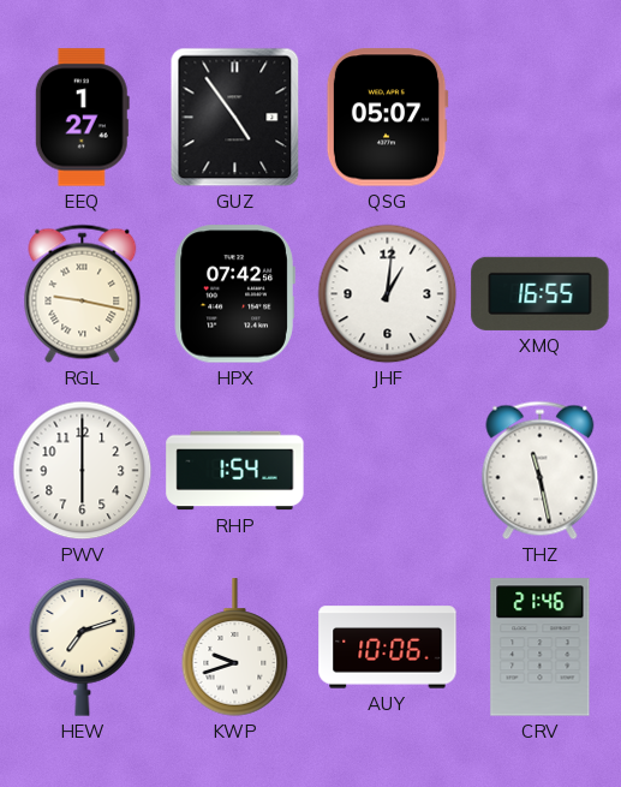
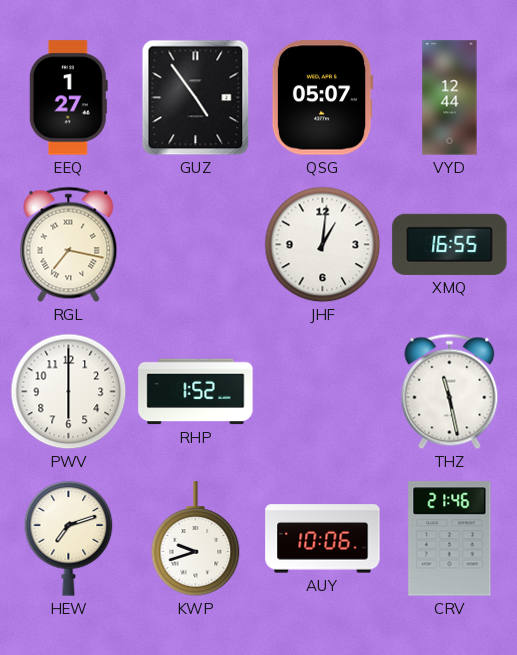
VYD: none -> 12:44 (450, 98)
RGL: 9:17 -> 7:17 (69, 245)
HPX: 07:42 -> none (234, 294)
RHP: 1:54 -> 1:52 (196, 392)
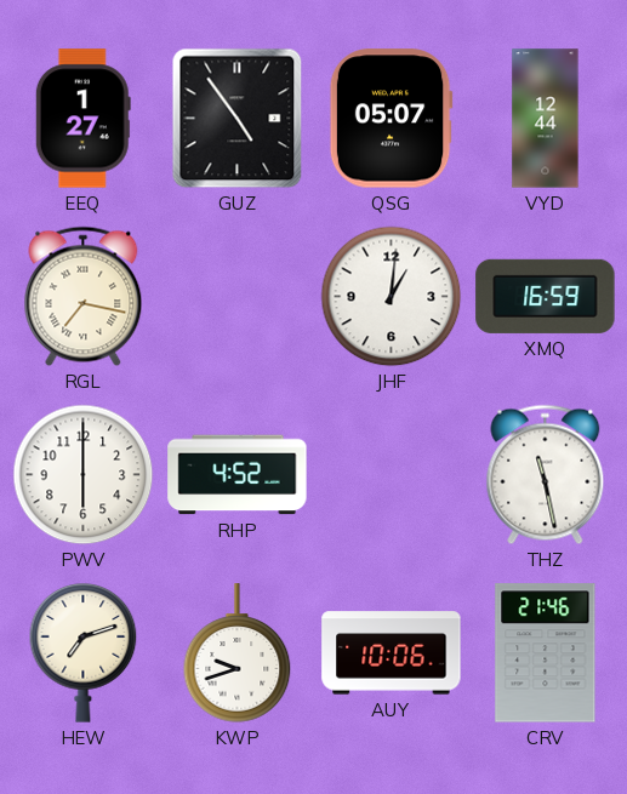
XMQ: 16:55 -> 16:59 (546, 296)
RHP: 1:52 -> 4:52 (238, 475)
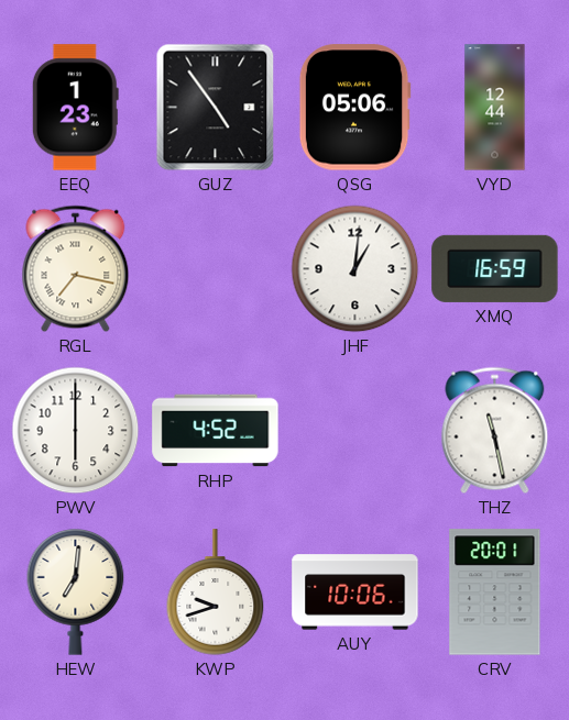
EEQ: 1:27 -> 1:23 (75, 108)
QSG: 05:07 -> 05:06 (354, 108)
HEW: 7:12 -> 7:01 (76, 592)
CRV: 21:46 -> 20:01 (495, 592)
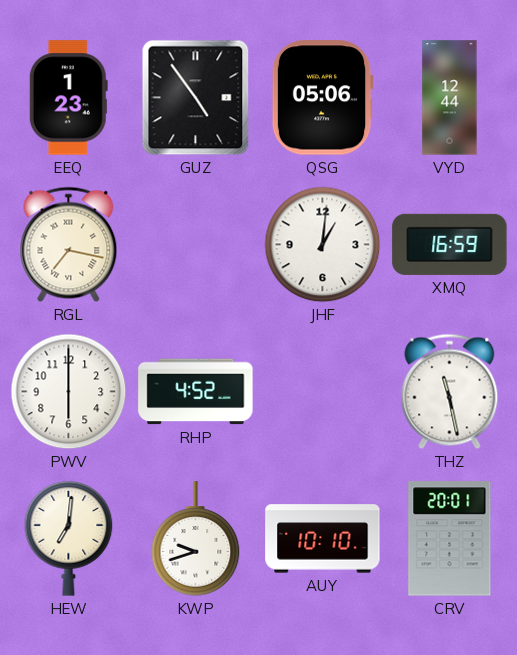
AUY: 10:06 -> 10:10 (323, 539)
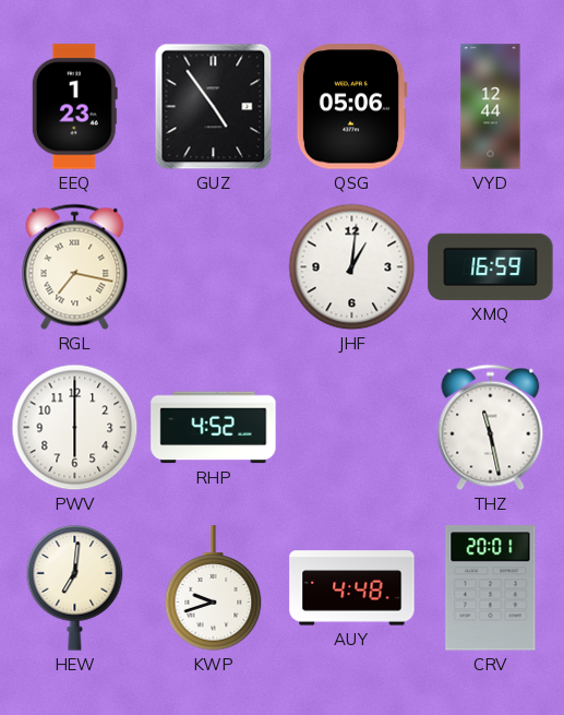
AUY: 10:10 -> 4:48 (352, 588)
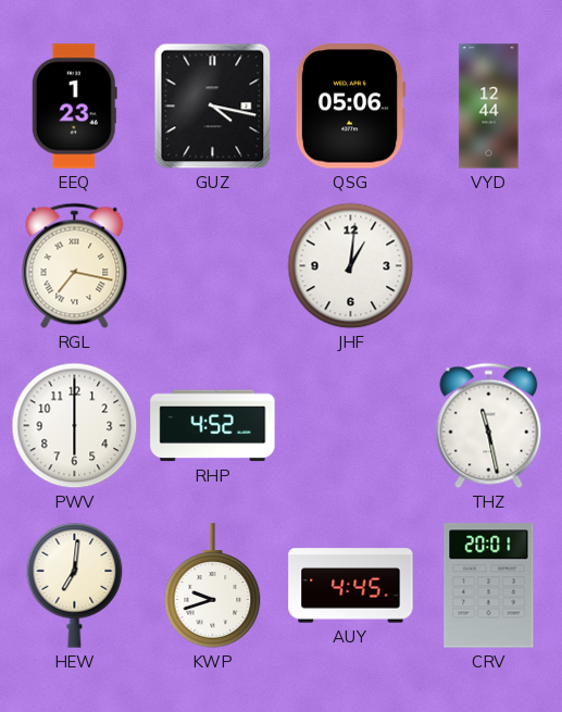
GUZ: 4:54 -> 4:17 (213, 107)
XMQ: 16:59 -> none (491, 266)
AUY: 4:48 -> 4:45 (351, 586)
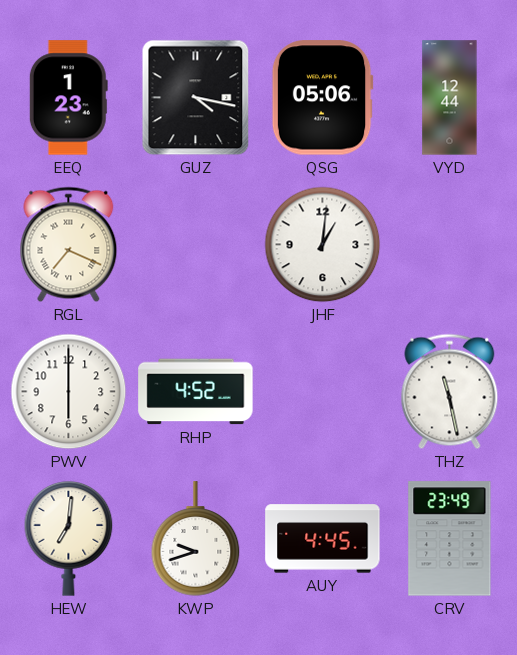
RGL: 7:17 -> 7:19 (69, 245)
CRV: 20:01 -> 23:49 (450, 539)
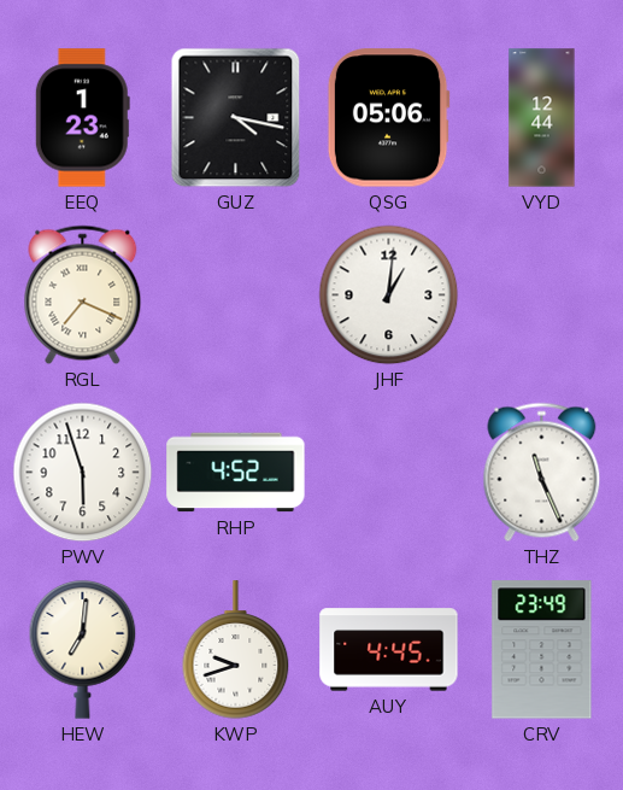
PWV: 6:00 -> 5:57 (83, 473)
THZ: 11:28 -> 11:26 (542, 473)
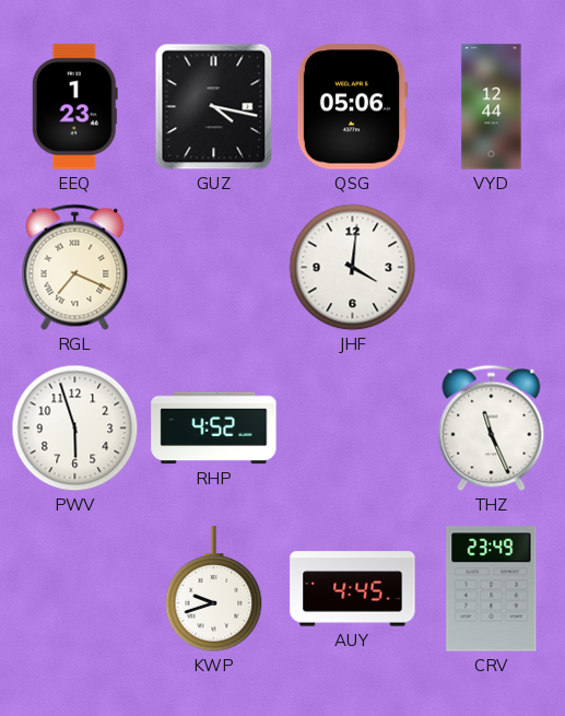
JHF: 1:01 -> 4:01 (353, 268)
HEW: 7:01 -> none (83, 650)
